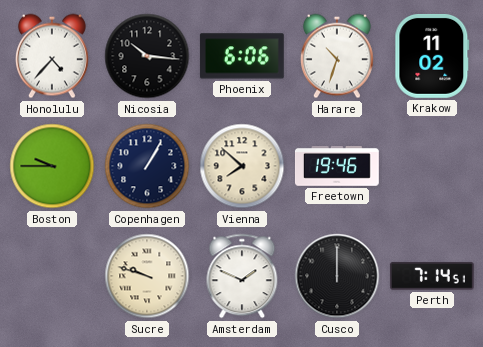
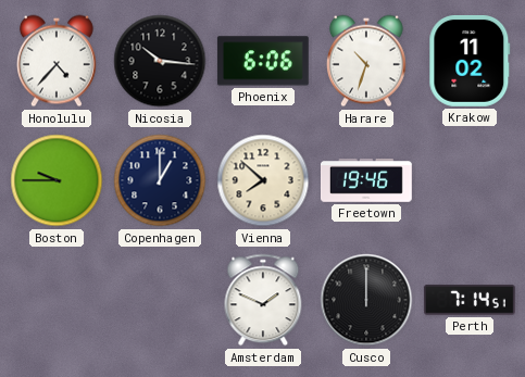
Copenhagen: 1:05 -> 1:00 (160, 180)
Sucre: 9:48 -> none (147, 276)
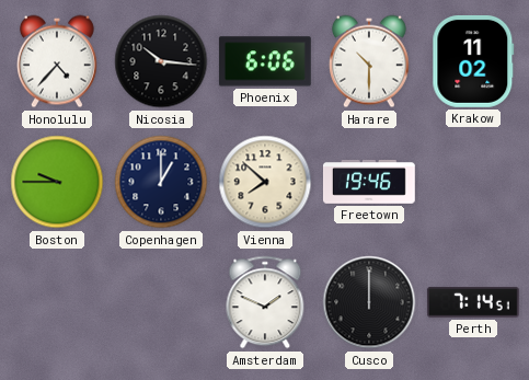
Harare: 10:33 -> 10:30 (369, 61)
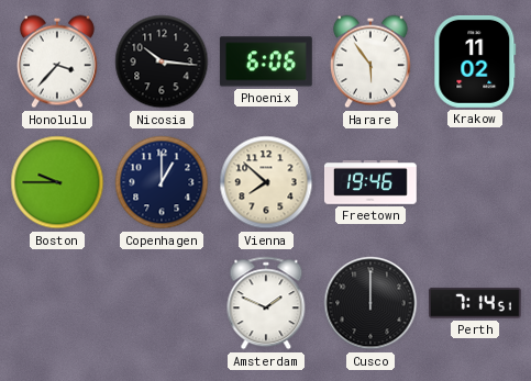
Honolulu: 4:37 -> 3:37 (57, 61)
Harare: 10:30 -> 5:54 (370, 61)
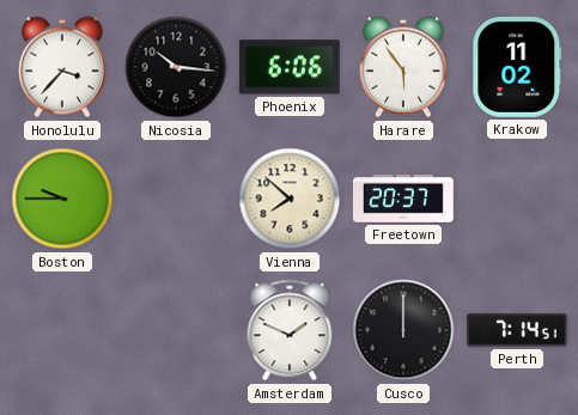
Copenhagen: 1:00 -> none (162, 182)
Freetown: 19:46 -> 20:37 (403, 199)
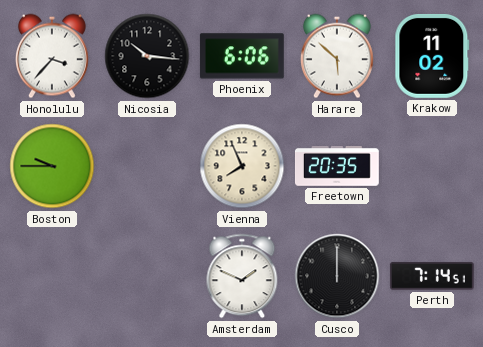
Harare: 5:54 -> 5:52 (337, 56)
Vienna: 7:52 -> 7:56 (242, 166)
Freetown: 20:37 -> 20:35 (337, 166)
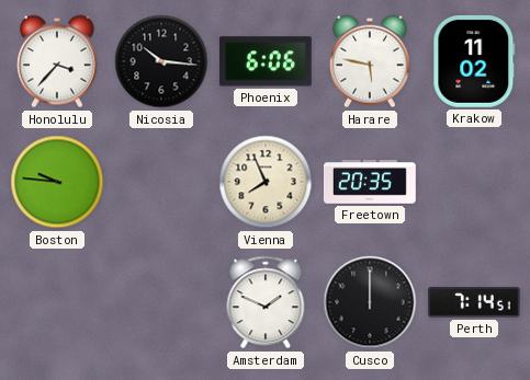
Harare: 5:52 -> 5:47 (370, 61)
Boston: 9:45 -> 9:46 (57, 182)
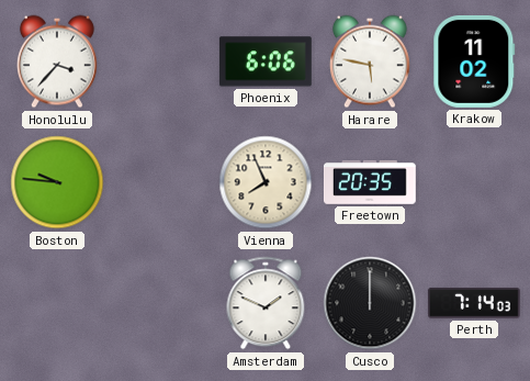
Nicosia: 10:16 -> none (161, 61)
Perth: 7:14:51 -> 7:14:03 (474, 304)
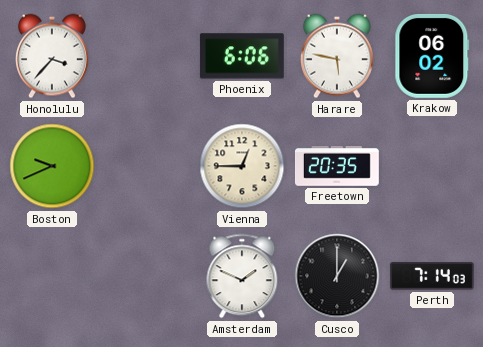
Krakow: 11:02 -> 06:02 (432, 56)
Boston: 9:46 -> 9:41 (52, 166)
Vienna: 7:56 -> 12:45 (242, 166)
Cusco: 12:00 -> 1:00 (337, 276)
